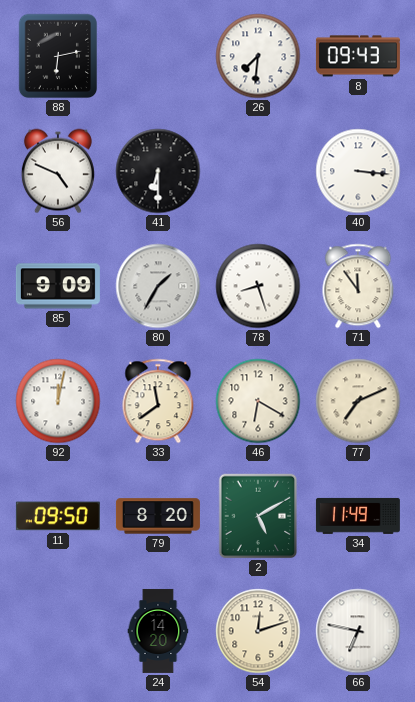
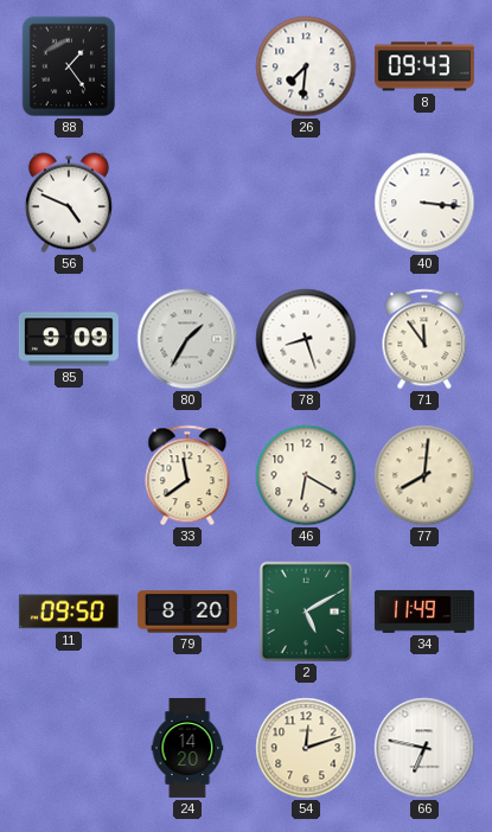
88: 6:13 -> 1:24 (69, 66)
41: 6:30 -> none (158, 171)
92: 12:02 -> none (58, 401)
77: 7:11 -> 8:01 (424, 475)
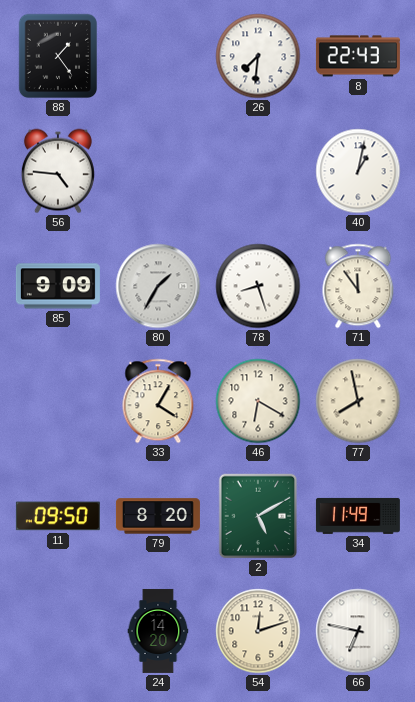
8: 09:43 -> 22:43 (358, 56)
56: 4:49 -> 4:46 (58, 171)
40: 3:16 -> 1:02 (358, 171)
33: 11:39 -> 4:05 (158, 401)
77: 8:01 -> 7:58 (358, 401)
